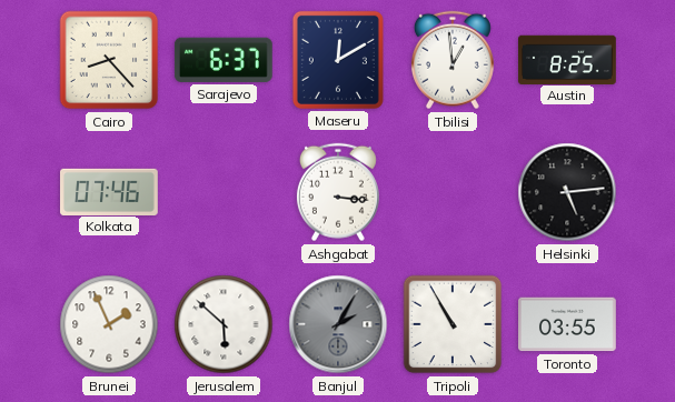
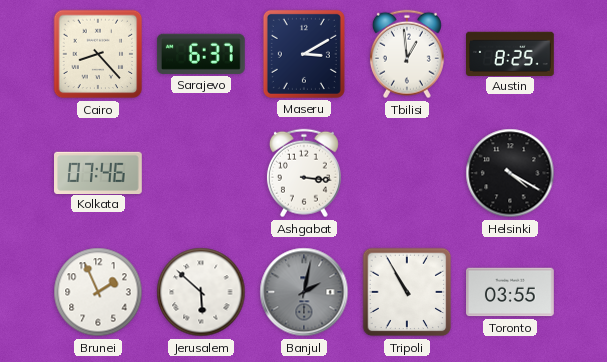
Maseru: 12:10 -> 3:10 (304, 54)
Helsinki: 5:14 -> 4:20 (510, 173)
Banjul: 2:05 -> 2:02 (304, 292)
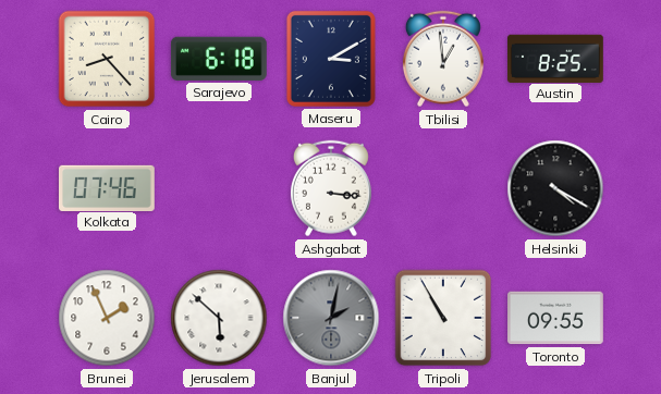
Sarajevo: 6:37 -> 6:18 (219, 59)
Toronto: 03:55 -> 09:55 (556, 318)
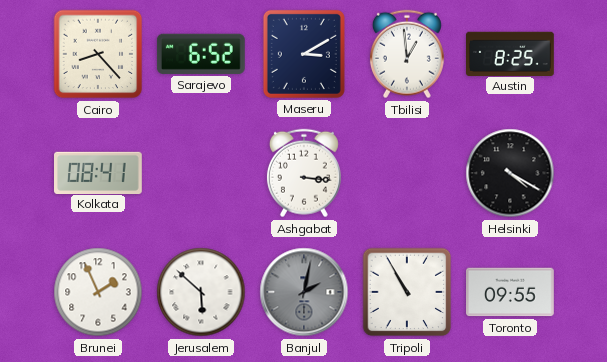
Sarajevo: 6:18 -> 6:52 (201, 54)
Kolkata: 07:46 -> 08:41 (99, 172)
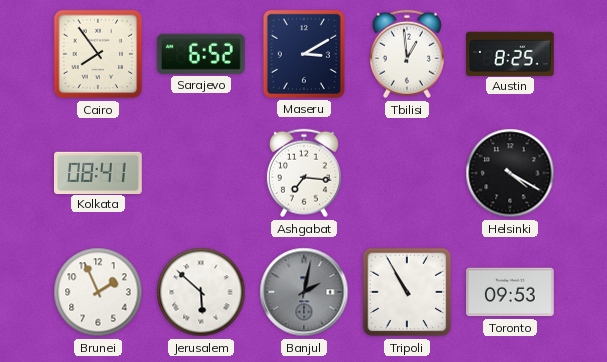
Cairo: 8:23 -> 7:54 (98, 54)
Ashgabat: 3:16 -> 7:16 (304, 173)
Toronto: 09:55 -> 09:53 (511, 292)
